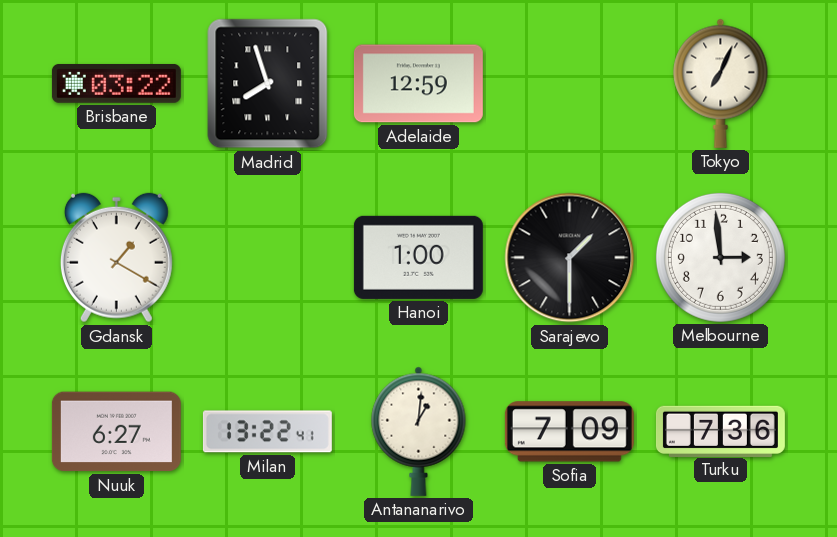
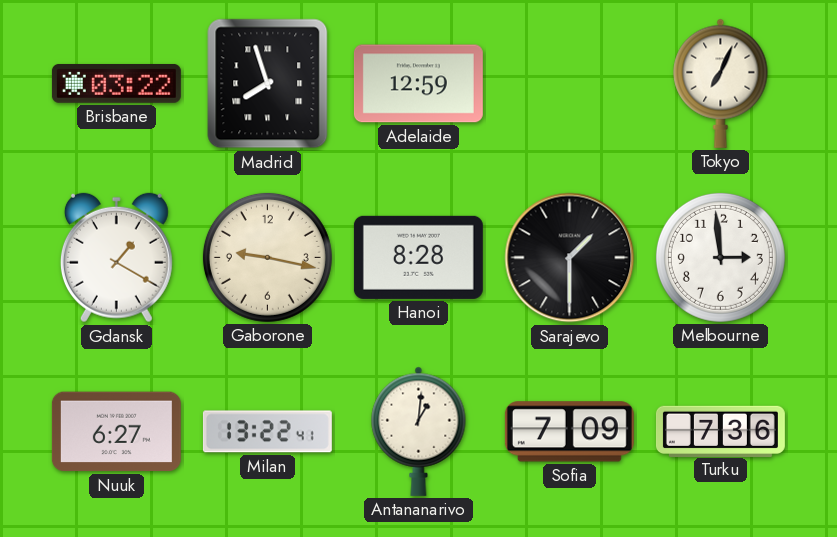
Gaborone: none -> 9:17 (267, 257)
Hanoi: 1:00 -> 8:28 (418, 257)
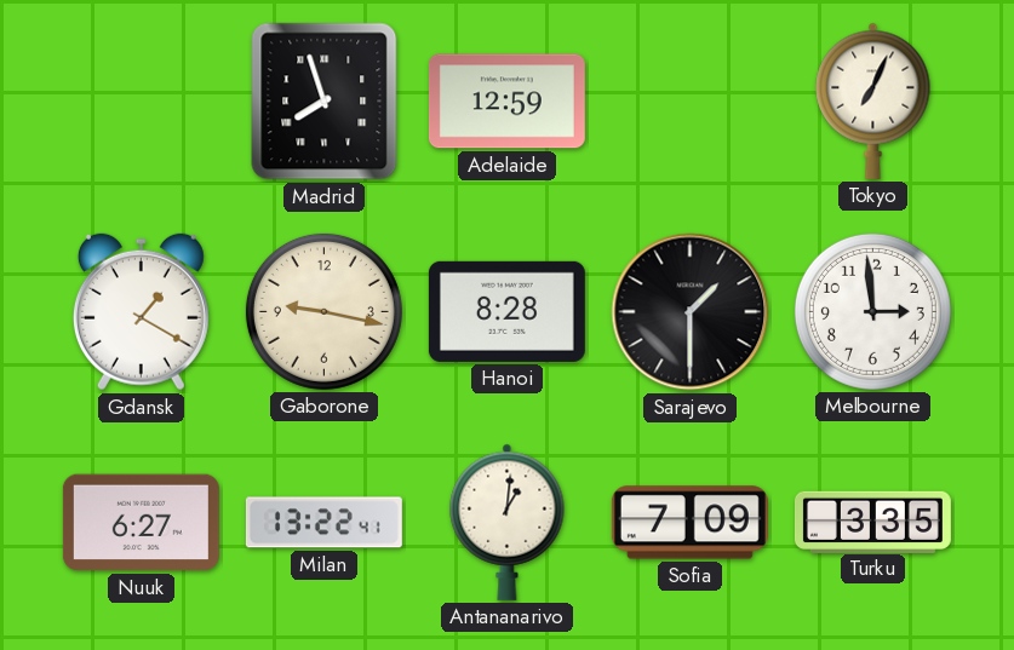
Brisbane: 03:22 -> none (116, 84)
Turku: 7:36 -> 3:35 (872, 522)
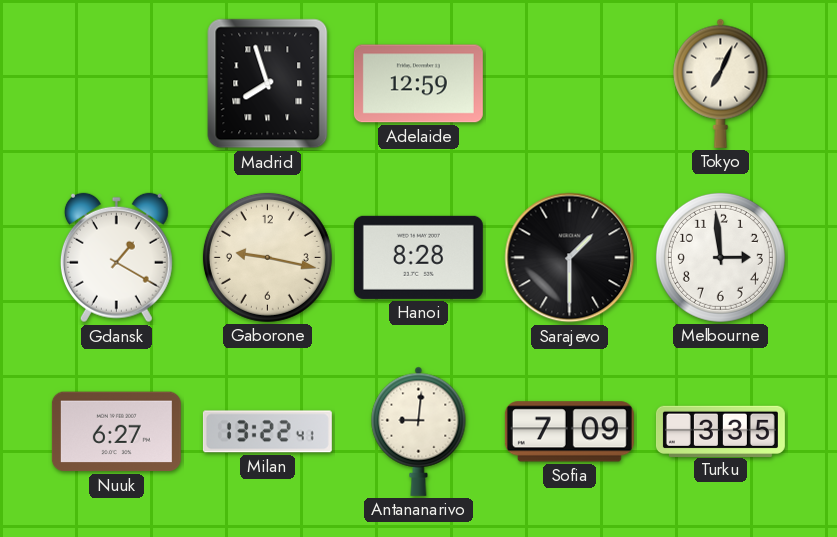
Antananarivo: 1:01 -> 9:01 (419, 431)
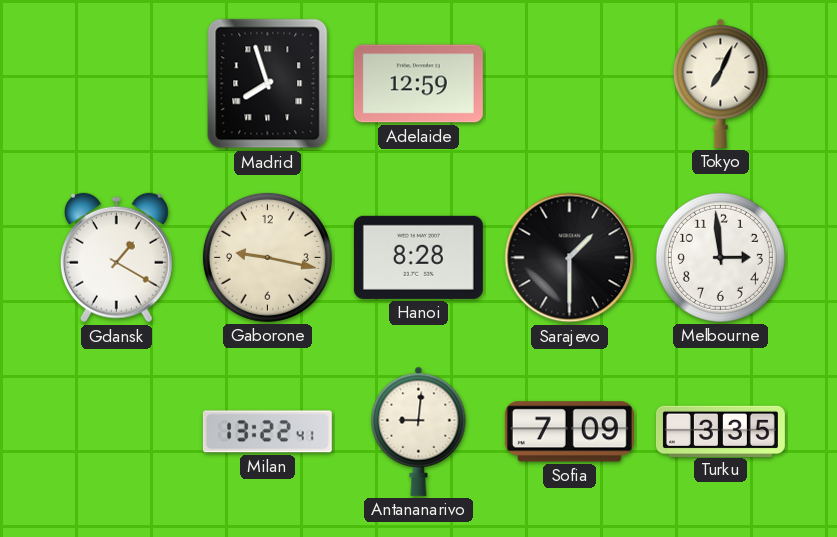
Nuuk: 6:27 -> none (116, 432)
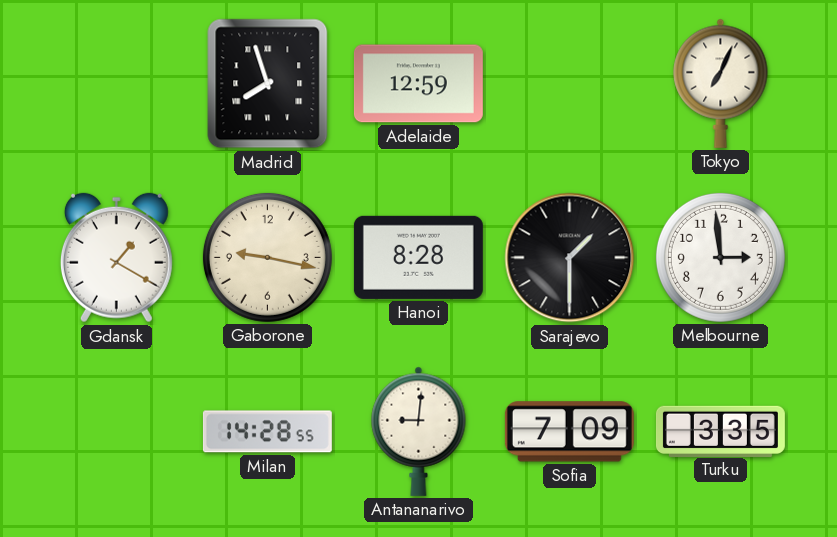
Milan: 13:22 -> 14:28 (267, 432)
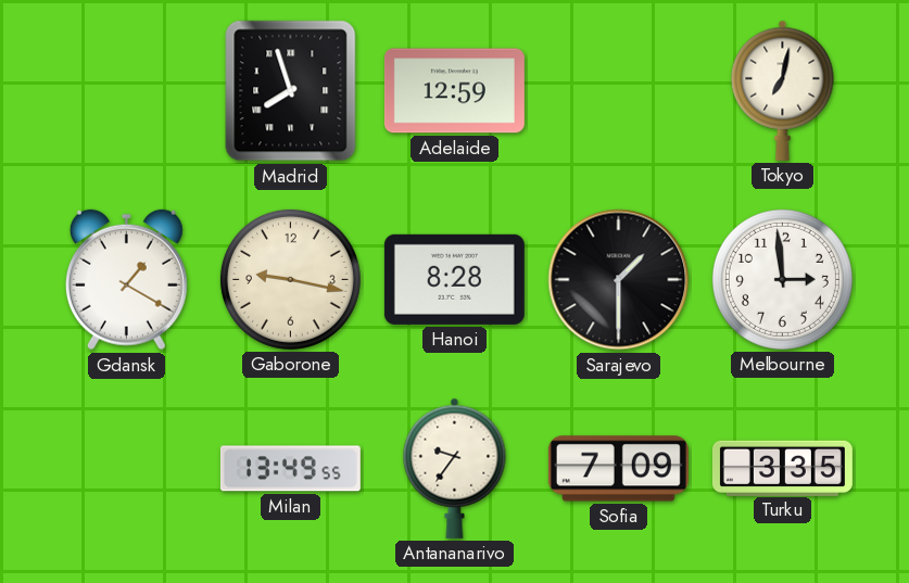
Tokyo: 7:04 -> 7:02 (783, 90)
Milan: 14:28 -> 13:49 (290, 469)
Antananarivo: 9:01 -> 9:36 (455, 468)
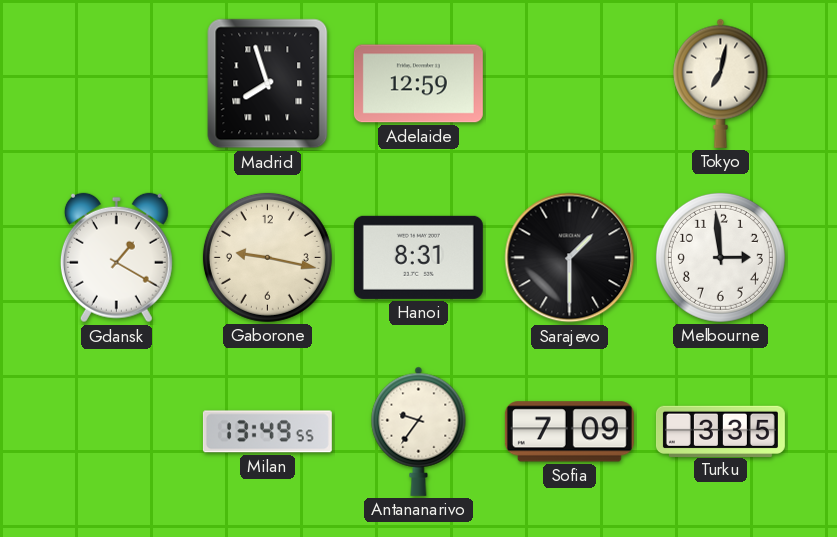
Hanoi: 8:28 -> 8:31 (418, 257)
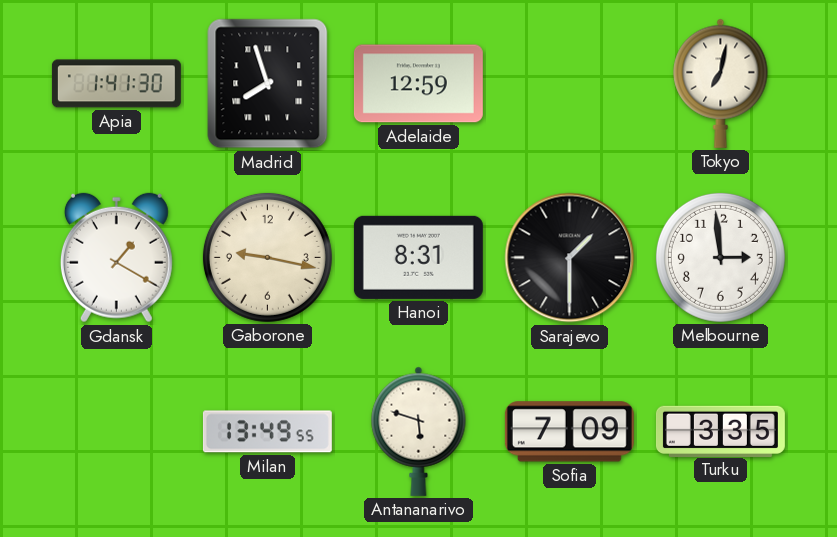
Apia: none -> 1:41 (116, 84)
Antananarivo: 9:36 -> 5:48 (419, 431)
